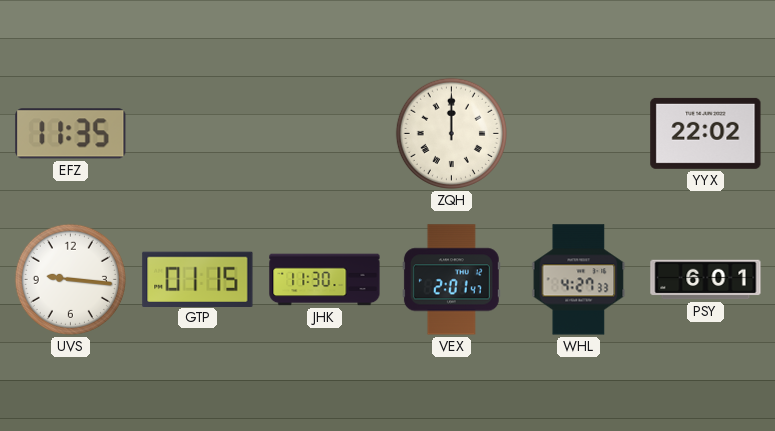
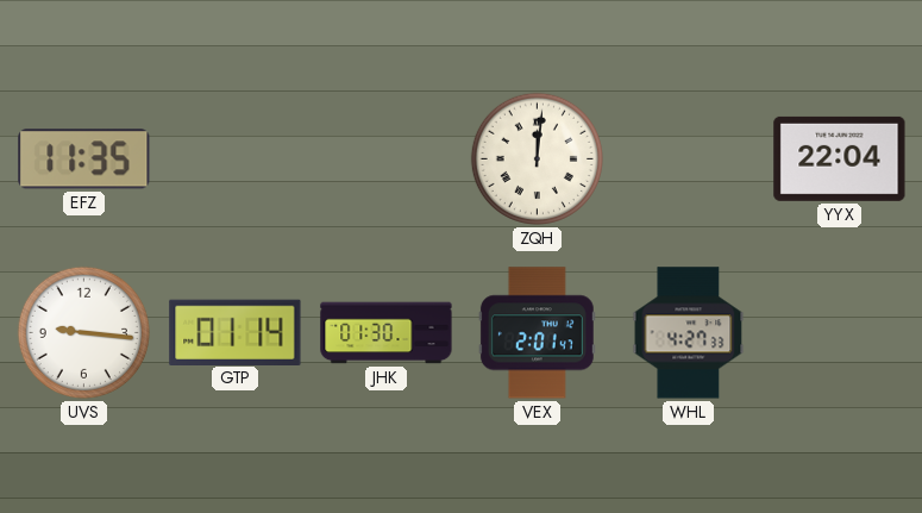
ZQH: 12:00 -> 12:01 (537, 158)
YYX: 22:02 -> 22:04 (840, 158)
GTP: 01:15 -> 01:14 (236, 332)
JHK: 11:30 -> 01:30 (387, 333)
PSY: 6:01 -> none (706, 280)
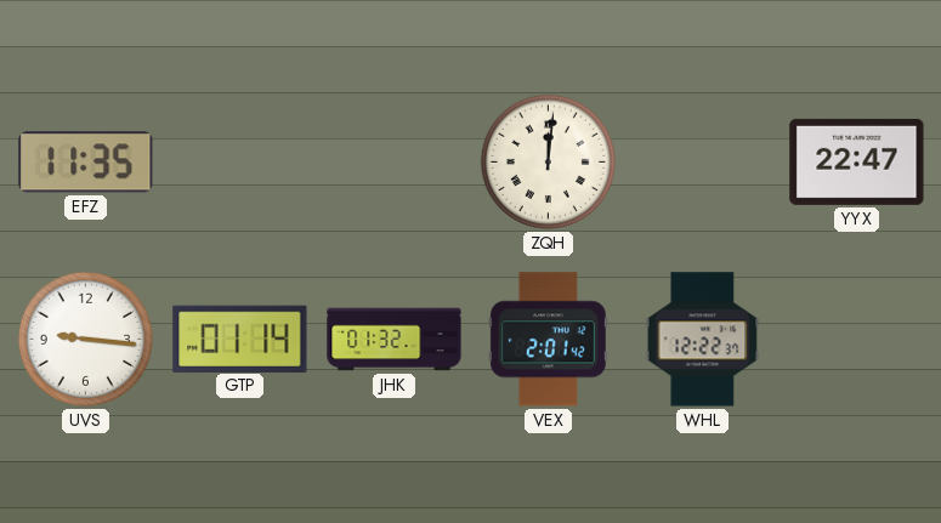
YYX: 22:04 -> 22:47 (857, 161)
JHK: 01:30 -> 01:32 (395, 340)
VEX: 2:01:47 -> 2:01:42 (548, 340)
WHL: 4:27 -> 12:22 (703, 340)
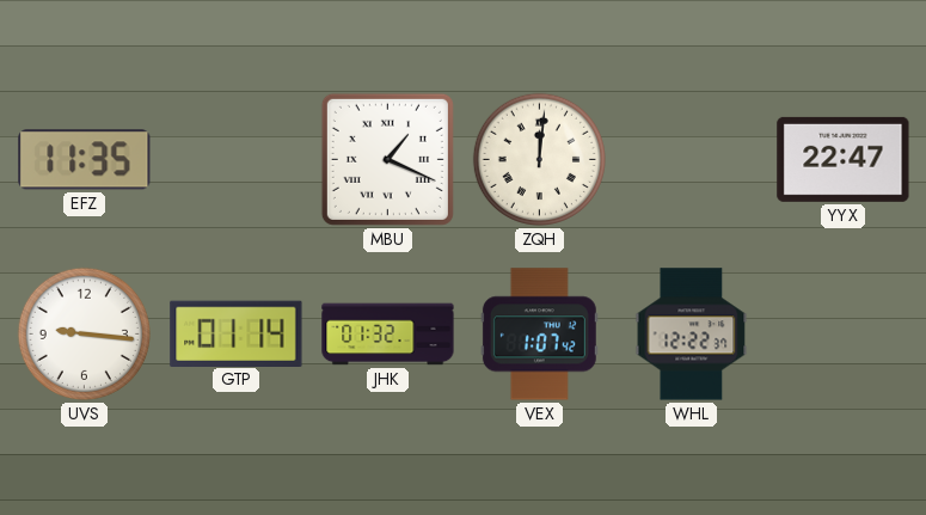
MBU: none -> 1:19 (387, 159)
VEX: 2:01 -> 1:07 (539, 335)
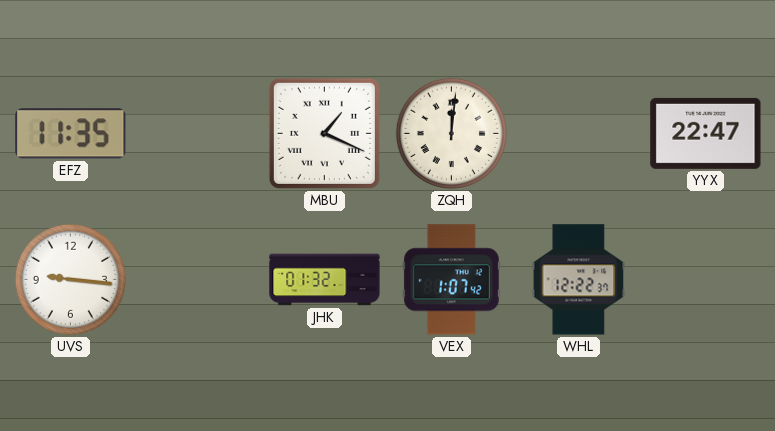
GTP: 01:14 -> none (237, 333)
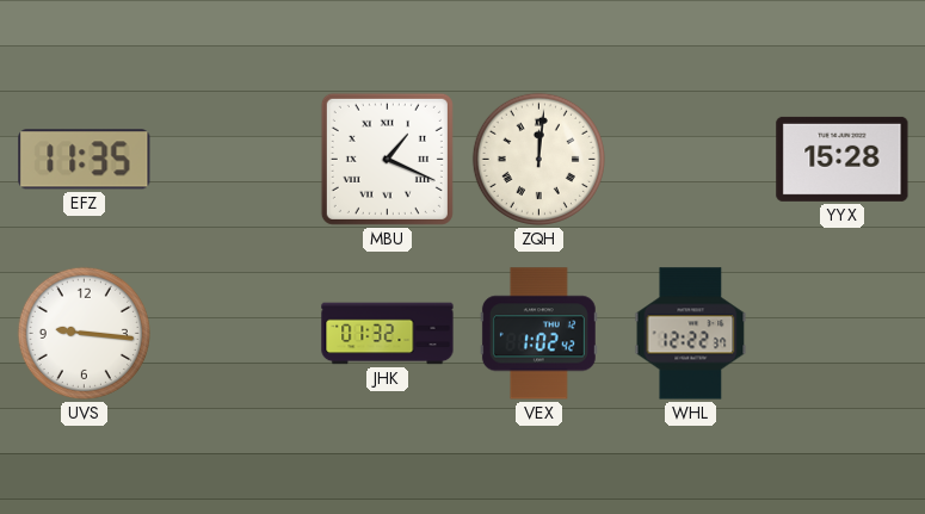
YYX: 22:47 -> 15:28 (843, 159)
VEX: 1:07 -> 1:02 (538, 334)
